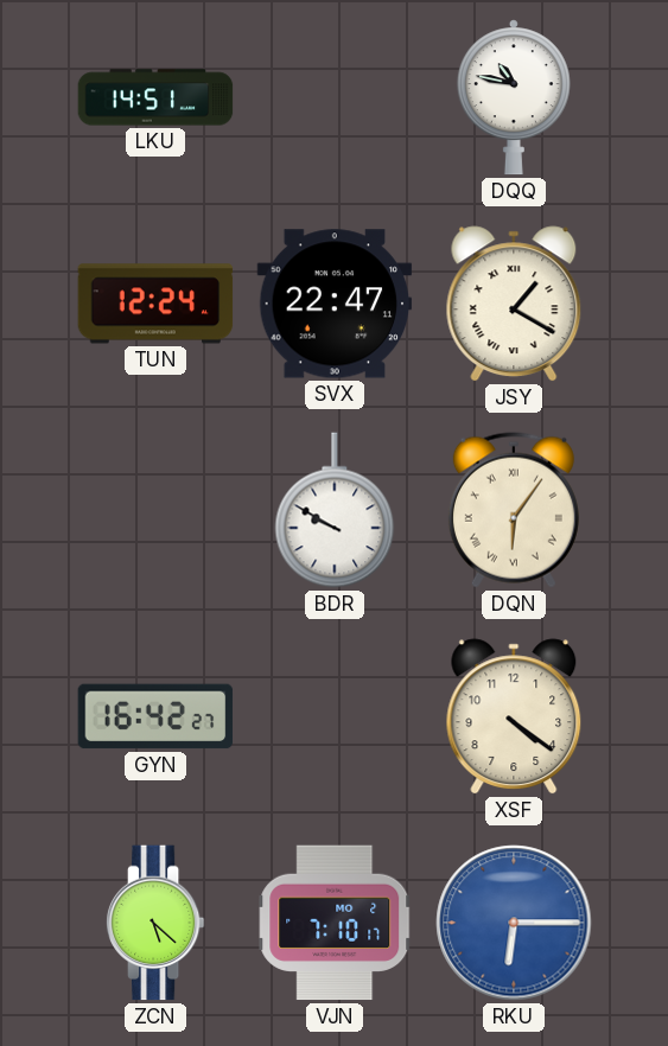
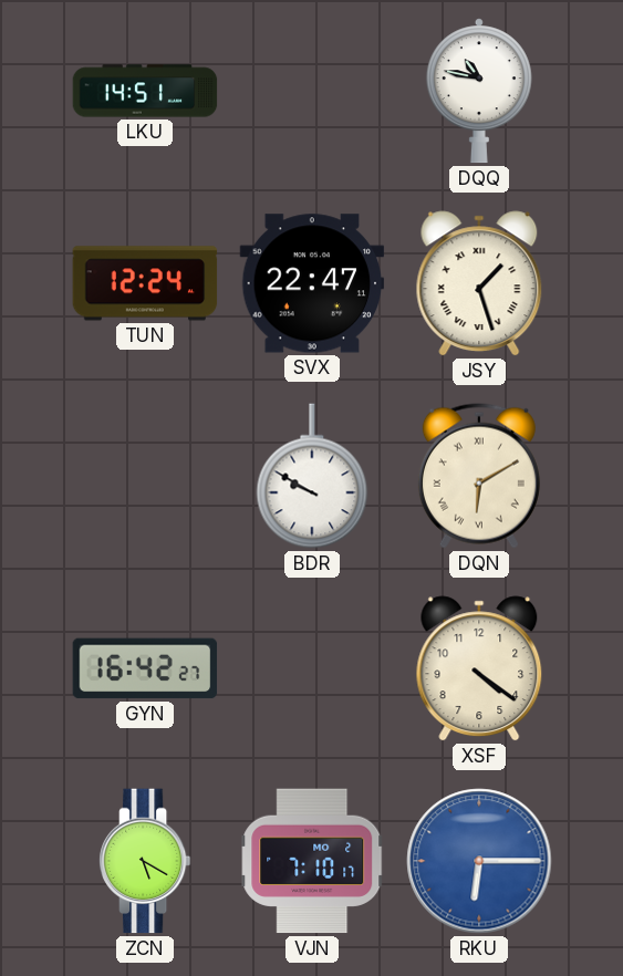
JSY: 1:20 -> 1:27 (479, 283)
DQN: 6:06 -> 6:10 (479, 476)
ZCN: 5:22 -> 5:20 (145, 861)
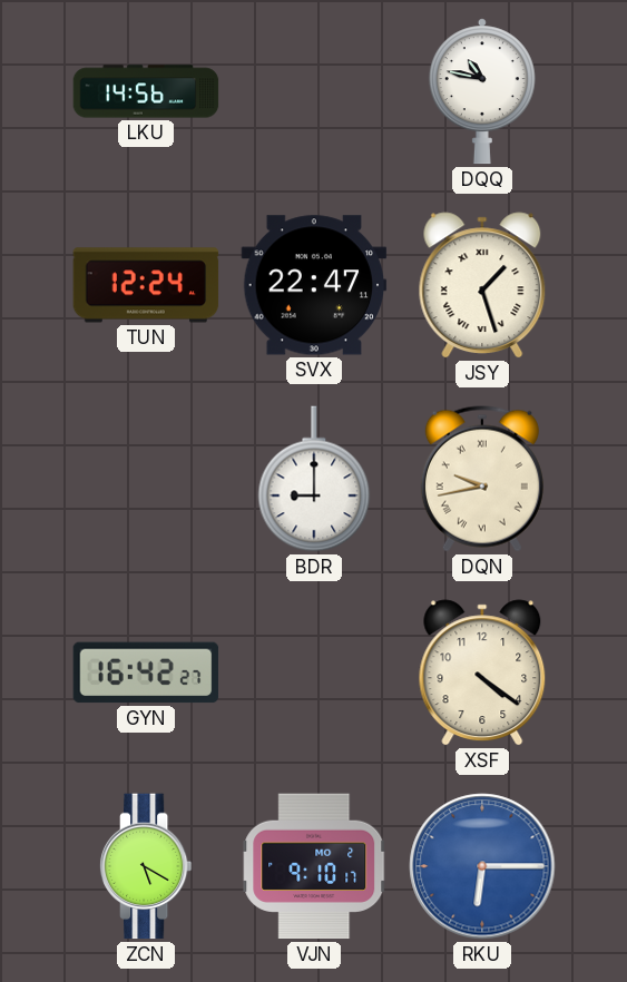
LKU: 14:51 -> 14:56 (146, 91)
BDR: 9:50 -> 9:00 (314, 479)
DQN: 6:10 -> 9:43 (482, 479)
VJN: 7:10 -> 9:10 (314, 866)
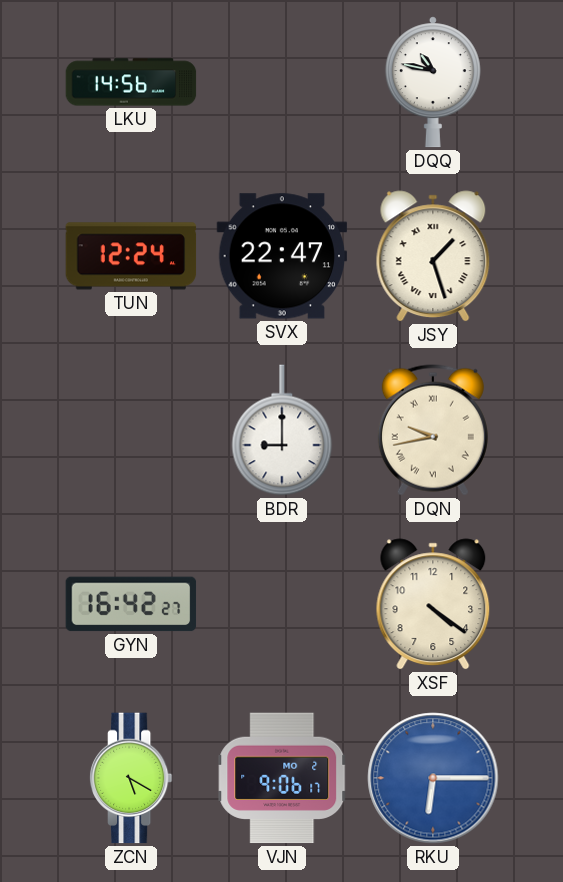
VJN: 9:10 -> 9:06 (282, 778)
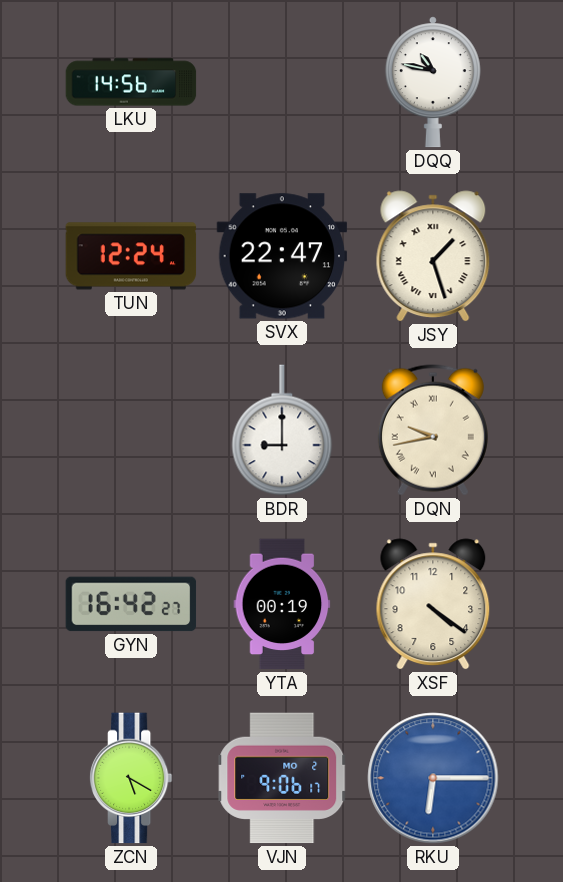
YTA: none -> 00:19 (282, 604)
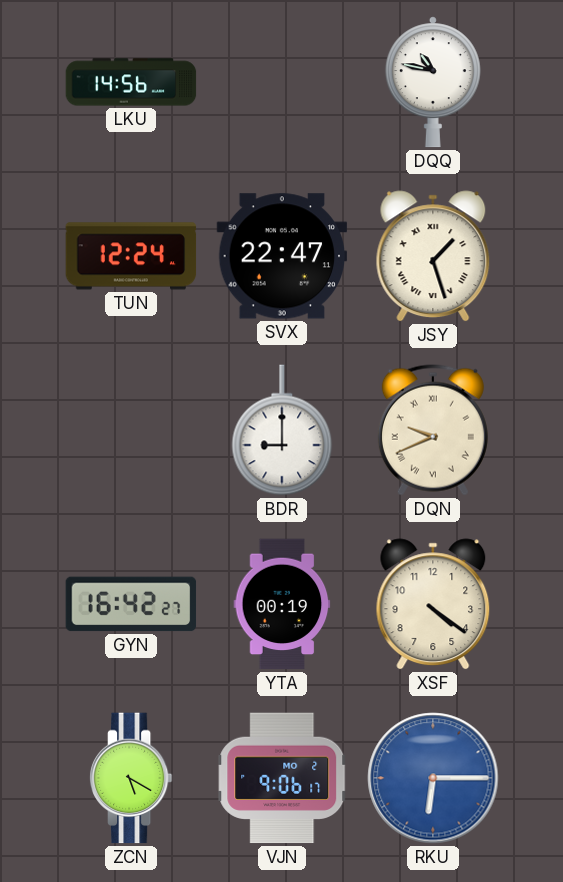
DQN: 9:43 -> 9:41 (433, 430)
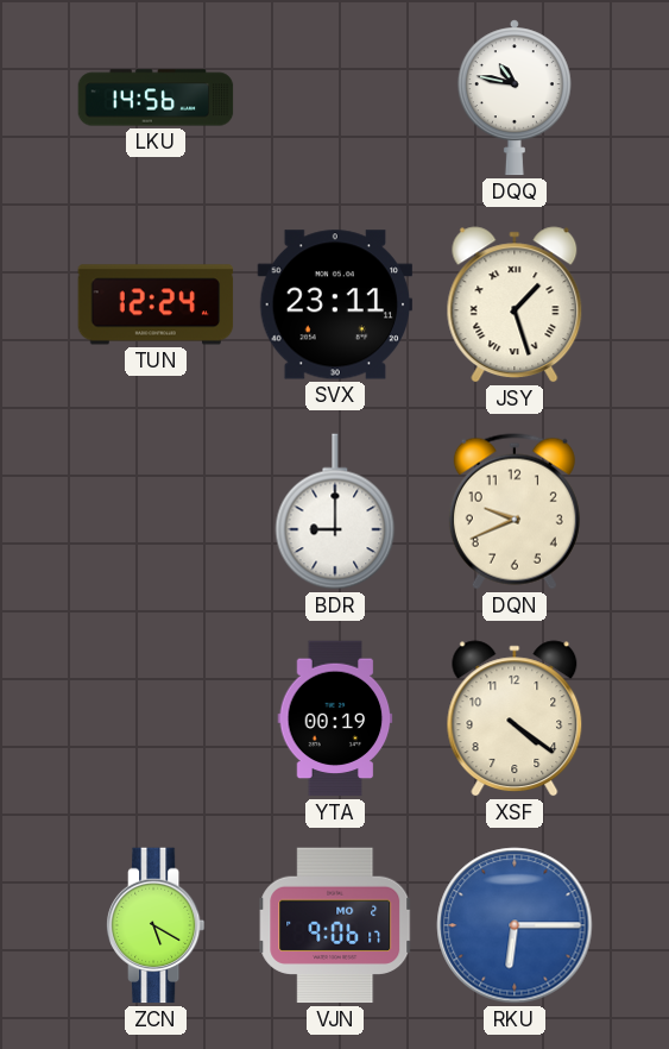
SVX: 22:47 -> 23:11 (335, 304)
DQN numerals: Roman -> Arabic (515, 511)
GYN: 16:42 -> none (131, 604)
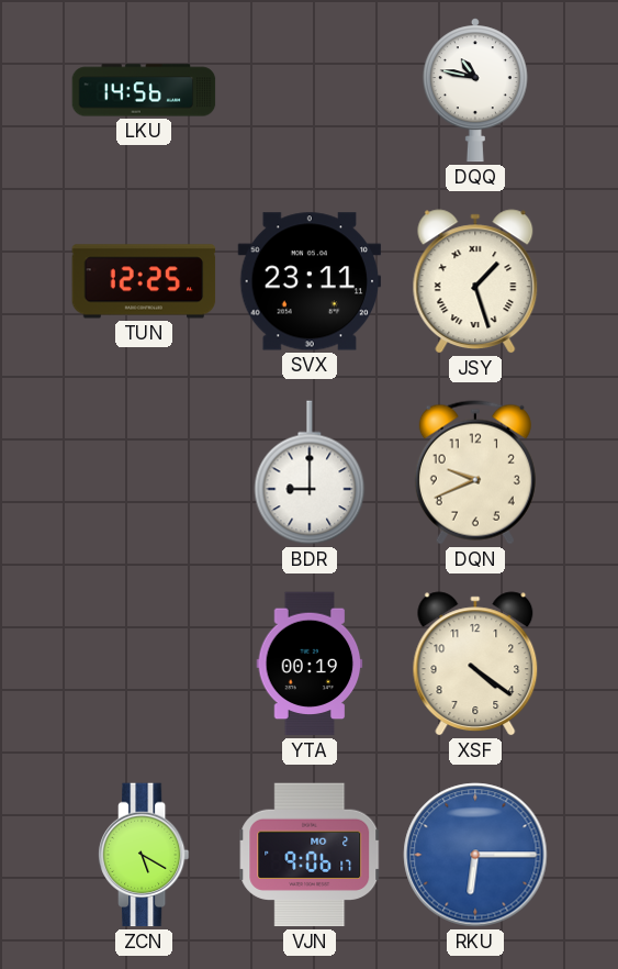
TUN: 12:24 -> 12:25 (144, 281)
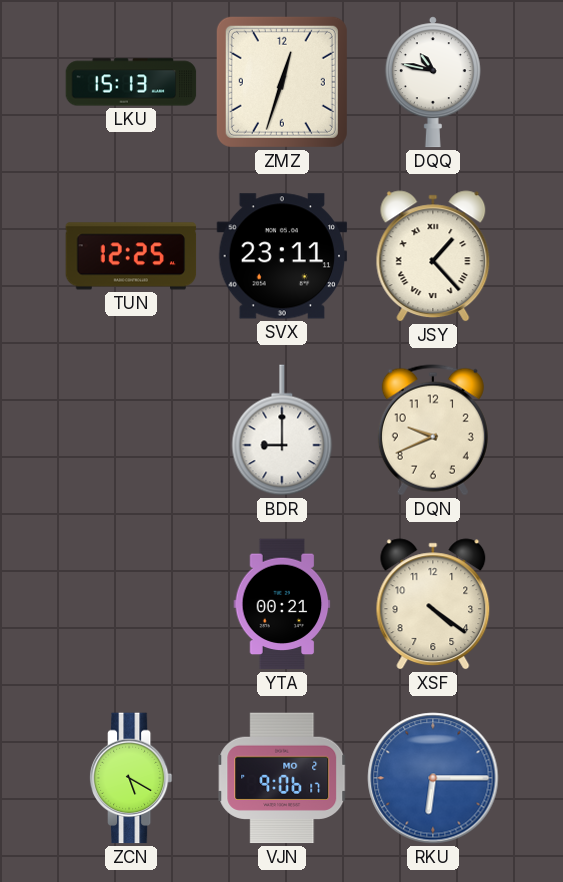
LKU: 14:56 -> 15:13 (131, 82)
ZMZ: none -> 12:33 (282, 82)
JSY: 1:27 -> 1:23 (433, 256)
YTA: 00:19 -> 00:21 (282, 604)
